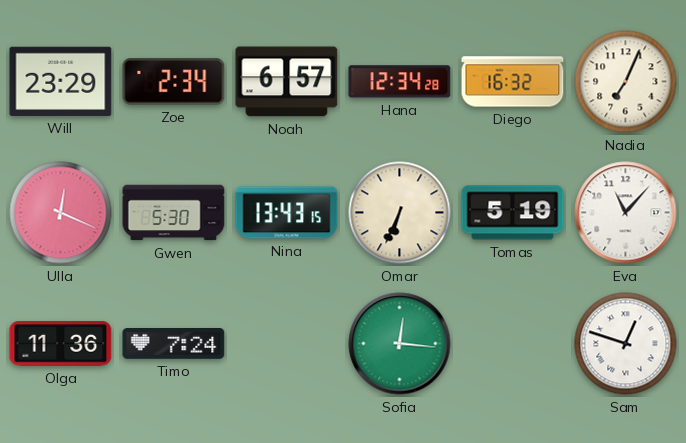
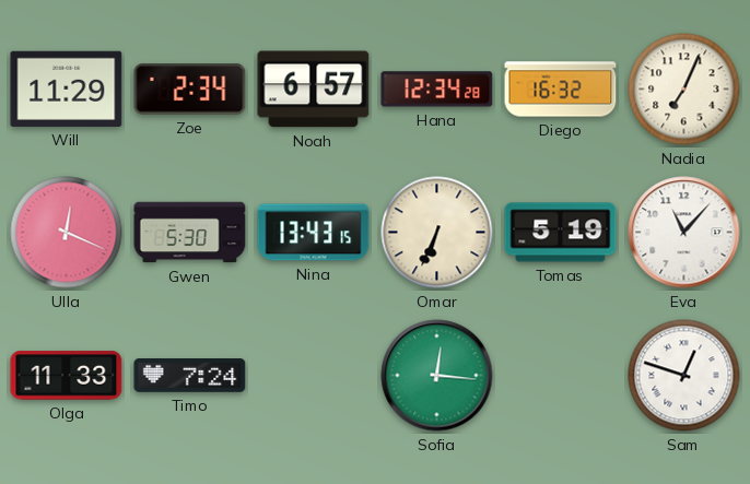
Will: 23:29 -> 11:29 (67, 88)
Olga: 11:36 -> 11:33 (67, 376)
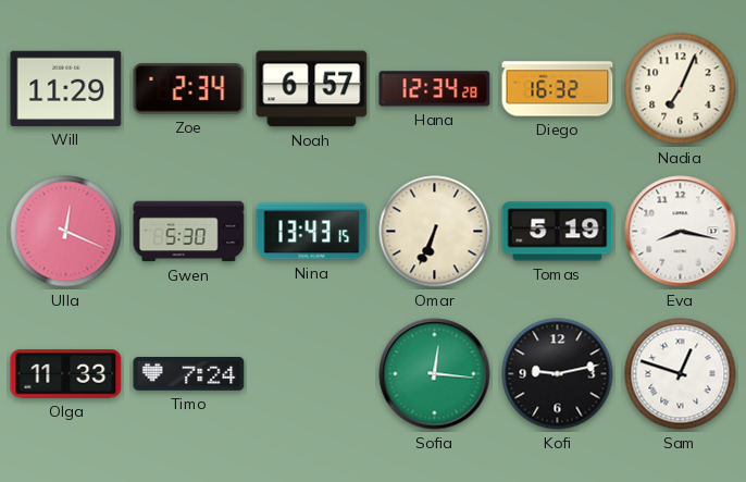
Eva: 11:07 -> 8:17 (681, 232)
Kofi: none -> 9:13 (558, 374)
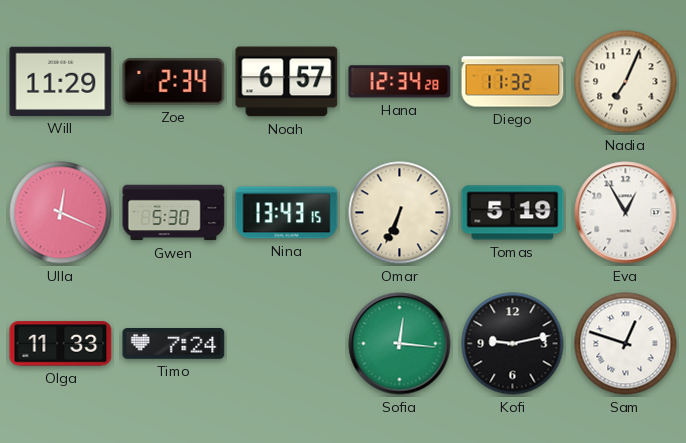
Diego: 16:32 -> 11:32 (513, 82)
Eva: 8:17 -> 12:55 (626, 213)
